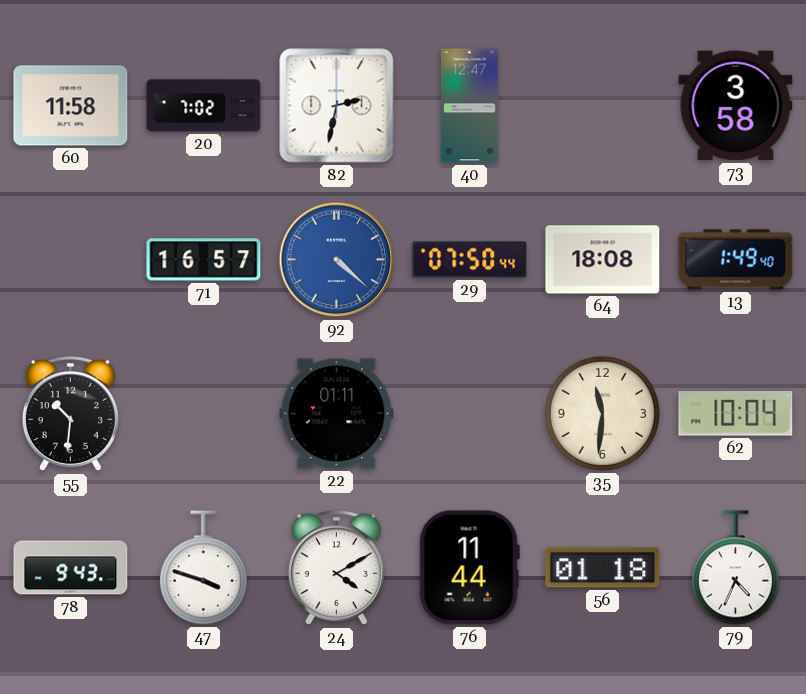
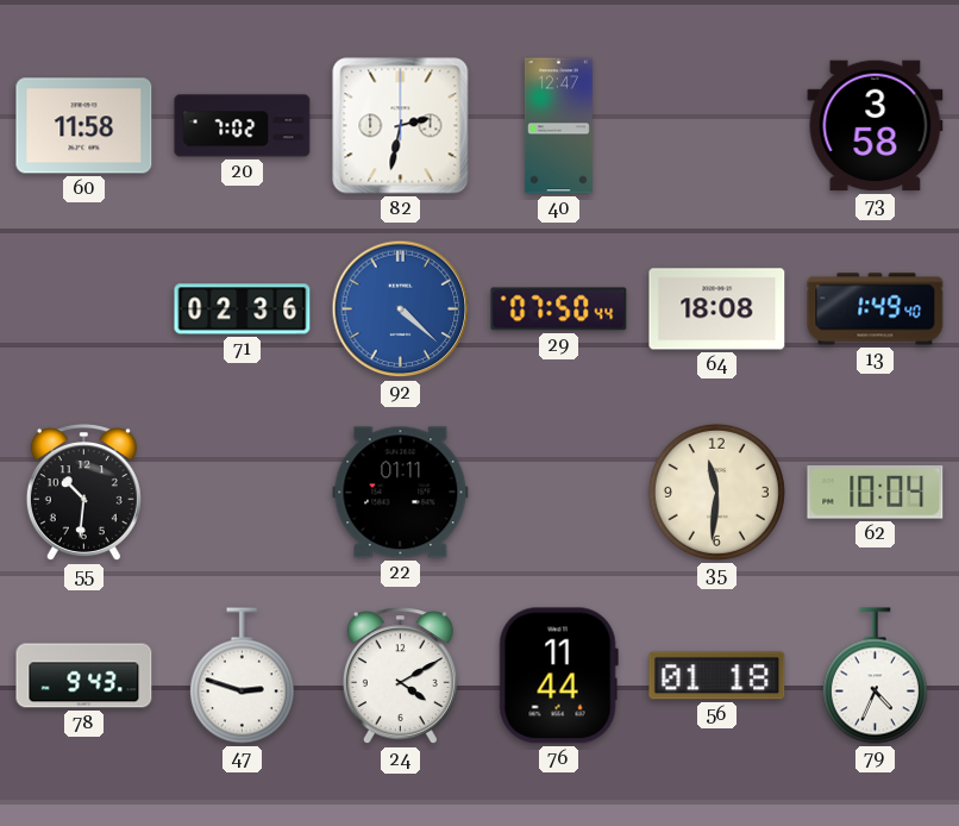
71: 16:57 -> 02:36 (243, 309)
47: 3:48 -> 2:48 (242, 676)
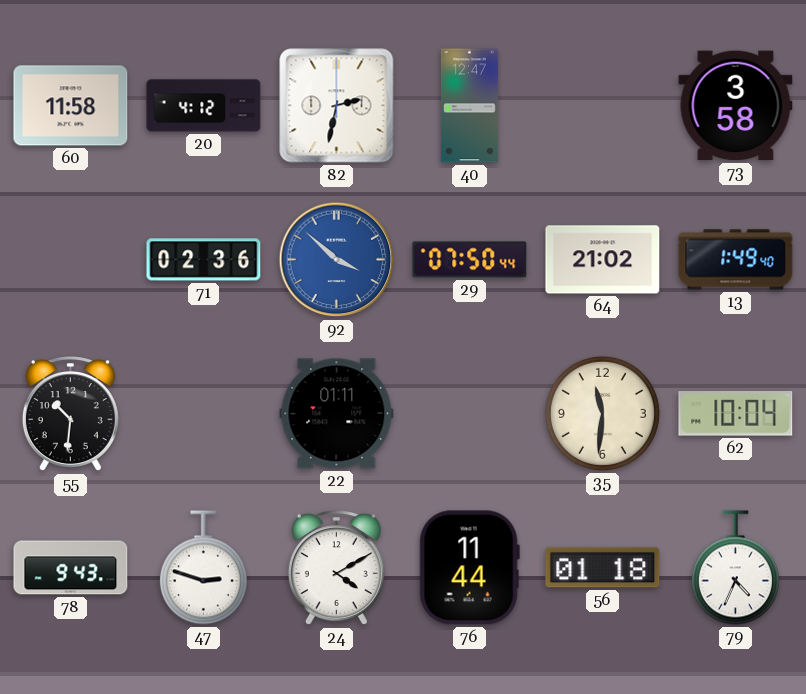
20: 7:02 -> 4:12 (204, 106)
92: 4:22 -> 3:52 (337, 260)
64: 18:08 -> 21:02 (603, 260)
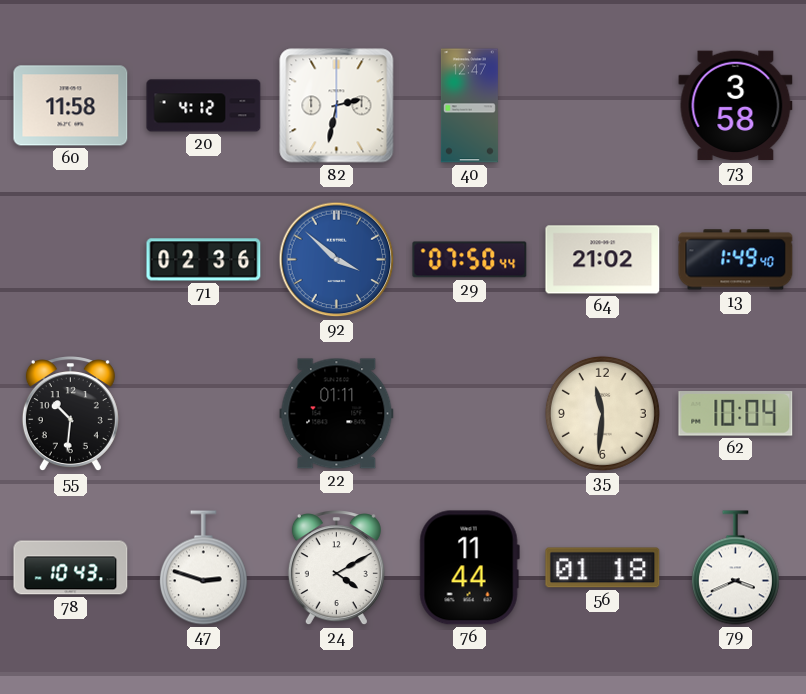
78: 9:43 -> 10:43 (71, 568)
79: 4:34 -> 3:41 (735, 568)
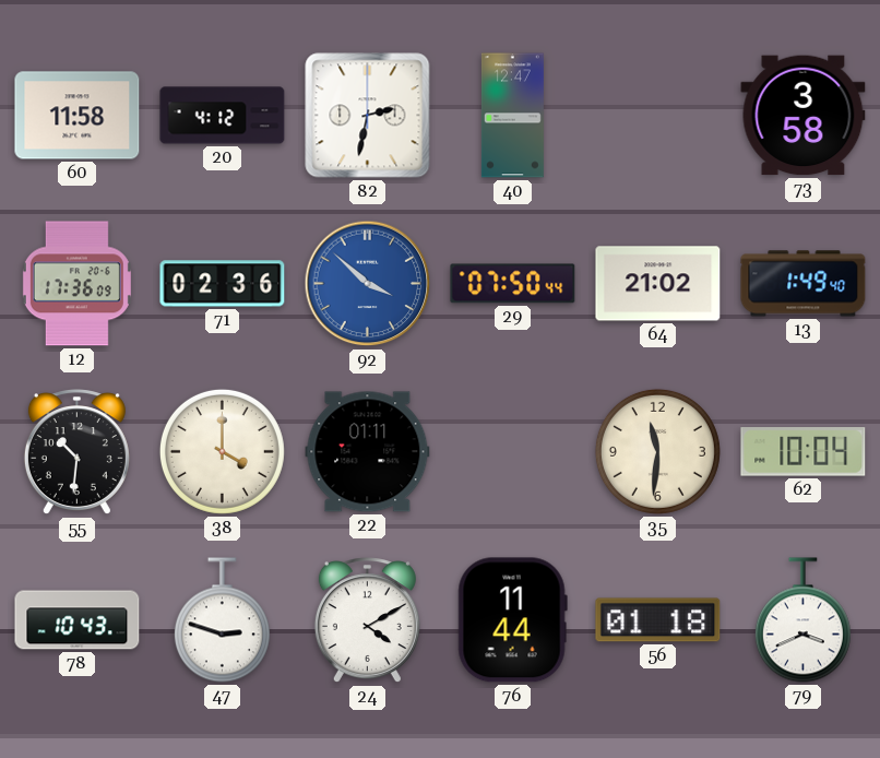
12: none -> 17:36 (76, 284)
38: none -> 4:00 (222, 451)
